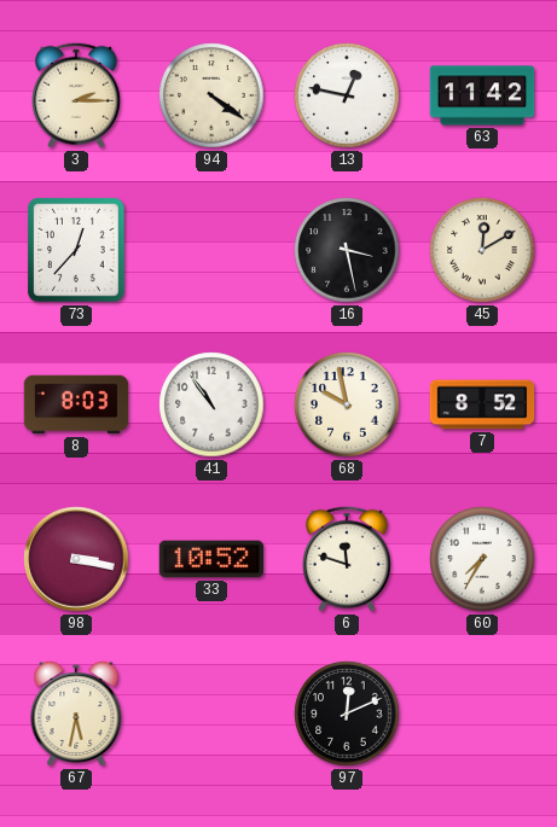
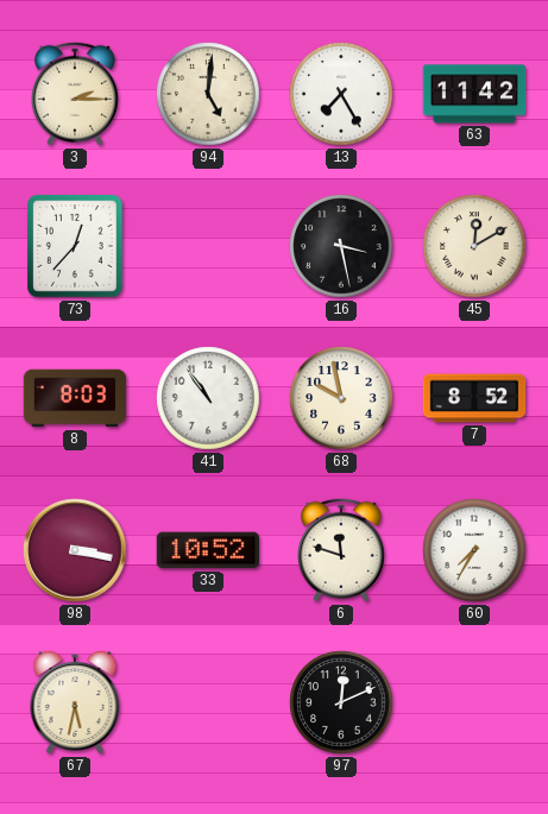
94: 4:21 -> 5:01 (208, 94)
13: 12:47 -> 7:25 (341, 94)
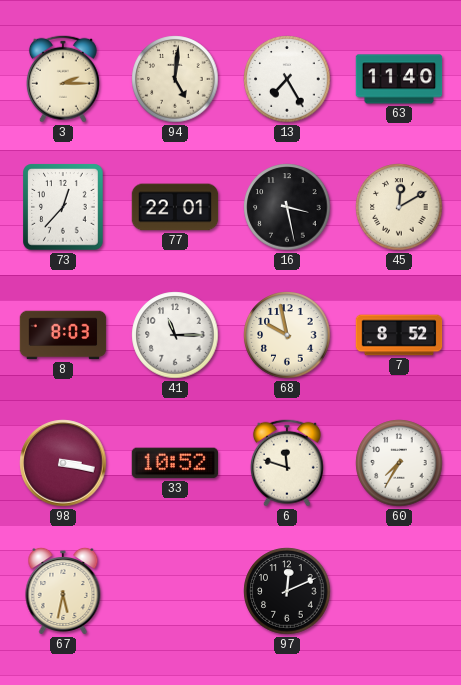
63: 11:42 -> 11:40 (399, 79)
77: none -> 22:01 (175, 207)
41: 10:54 -> 11:15 (175, 335)
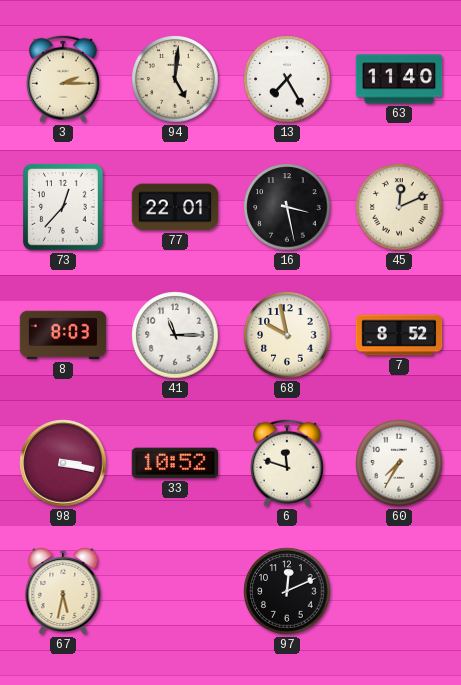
45: 12:10 -> 12:11 (399, 207)
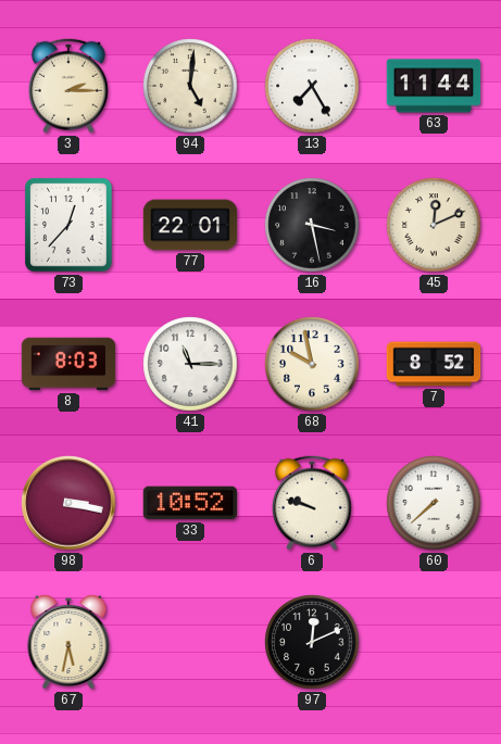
63: 11:40 -> 11:44 (434, 86)
6: 11:48 -> 9:48 (312, 503)
60: 7:35 -> 7:38 (434, 503)
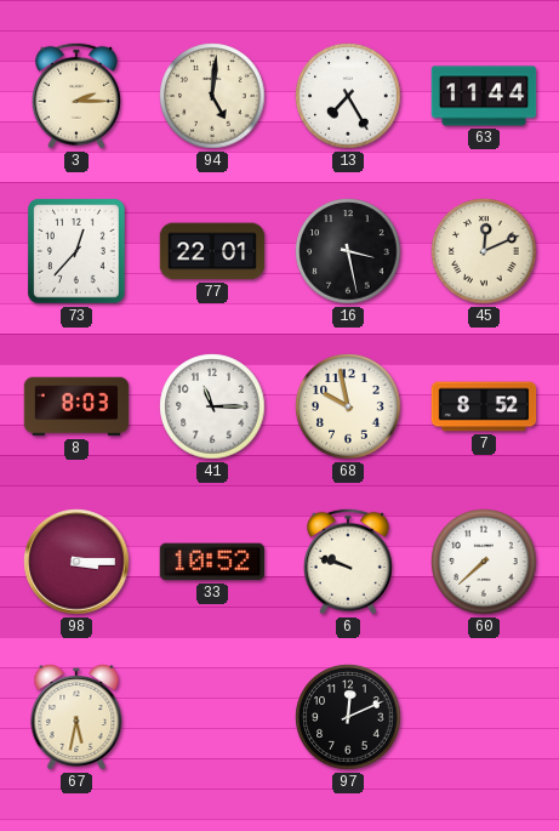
98: 3:17 -> 3:15 (76, 562)
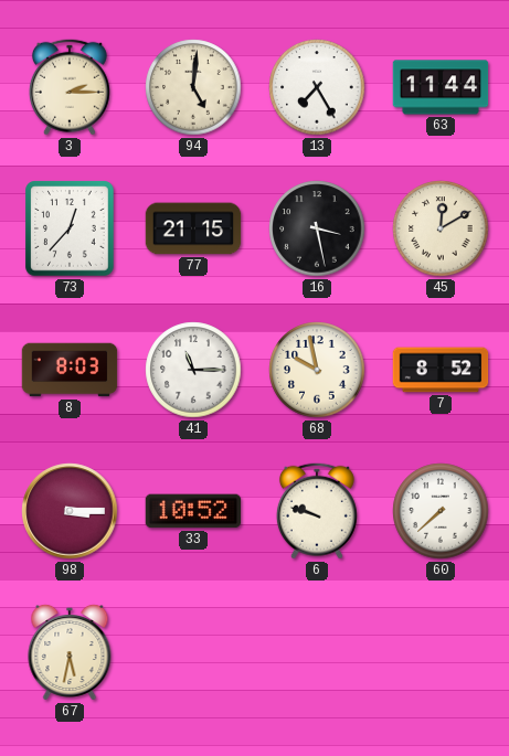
77: 22:01 -> 21:15 (193, 228)
45: 12:11 -> 12:10 (441, 228)
97: 12:11 -> none (348, 717)
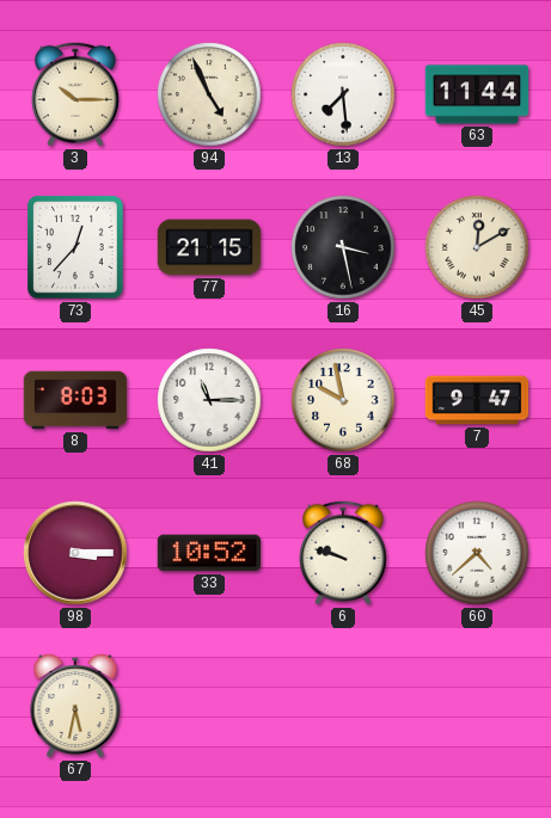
3: 2:15 -> 10:15 (75, 94)
94: 5:01 -> 4:56 (209, 94)
13: 7:25 -> 7:29 (343, 94)
7: 8:52 -> 9:47 (477, 400)
60: 7:38 -> 4:38 (477, 553)
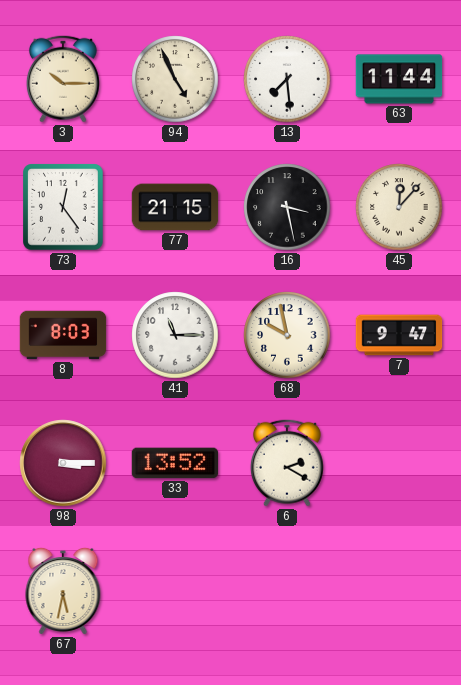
73: 12:37 -> 12:24 (63, 207)
45: 12:10 -> 12:07 (399, 207)
33: 10:52 -> 13:52 (175, 463)
6: 9:48 -> 2:20 (287, 463)
60: 4:38 -> none (477, 553)
